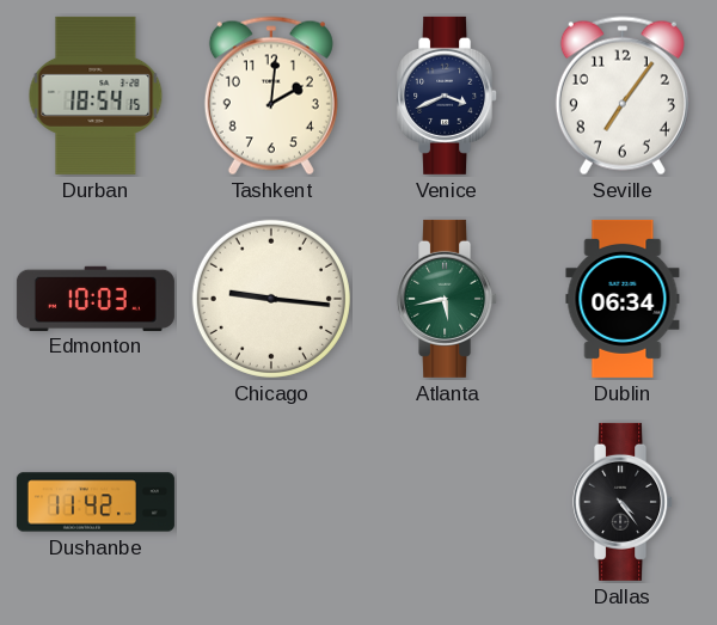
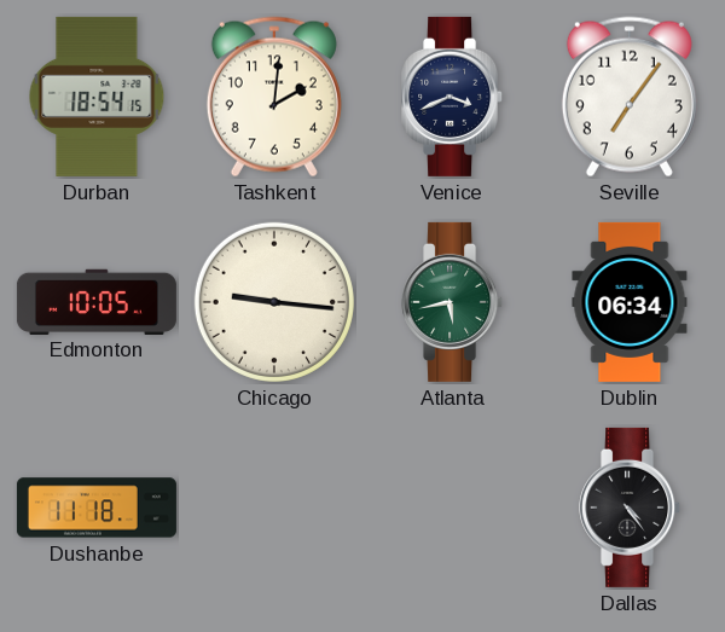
Edmonton: 10:03 -> 10:05 (97, 301)
Dushanbe: 11:42 -> 11:18 (97, 508)
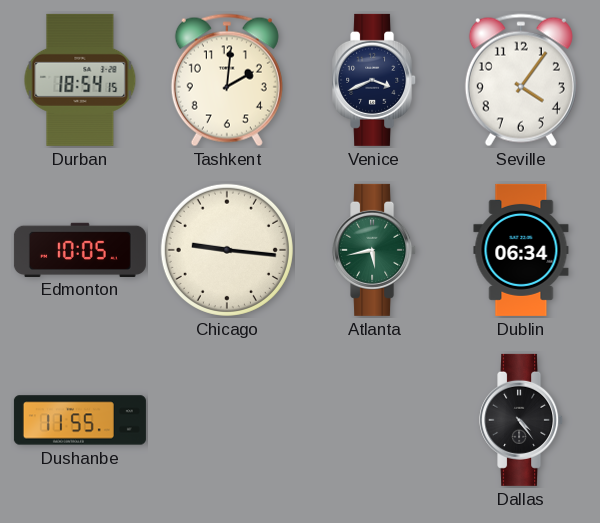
Seville: 7:06 -> 4:06 (521, 80)
Dushanbe: 11:18 -> 11:55 (80, 420)
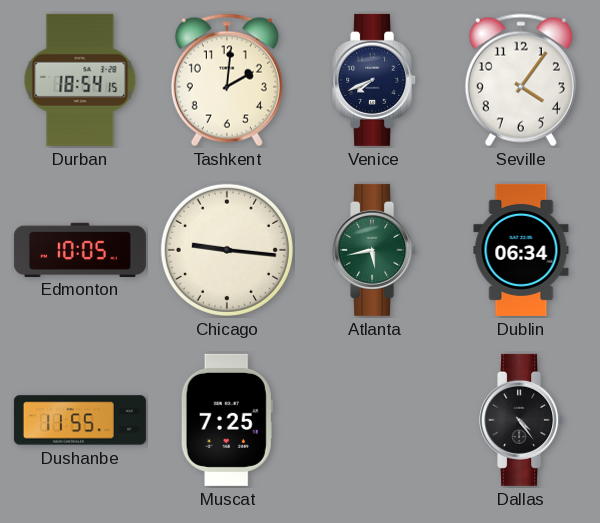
Venice: 3:41 -> 7:41 (375, 80)
Muscat: none -> 7:25 (227, 420)
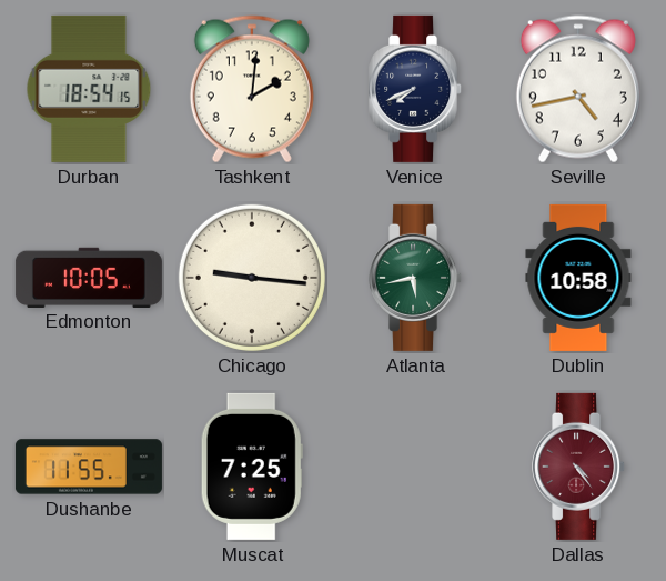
Seville: 4:06 -> 4:43 (578, 89)
Dublin: 06:34 -> 10:58 (578, 278)
Dallas dial: black -> burgundy (579, 467)
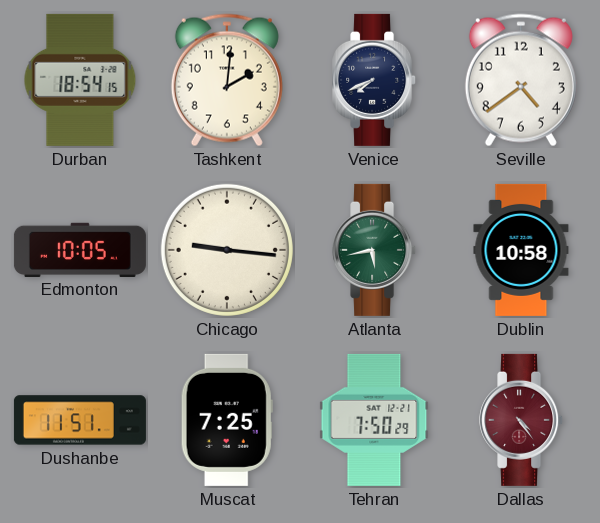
Seville: 4:43 -> 4:39 (521, 80)
Dushanbe: 11:55 -> 11:51 (80, 420)
Tehran: none -> 7:50 (374, 420)
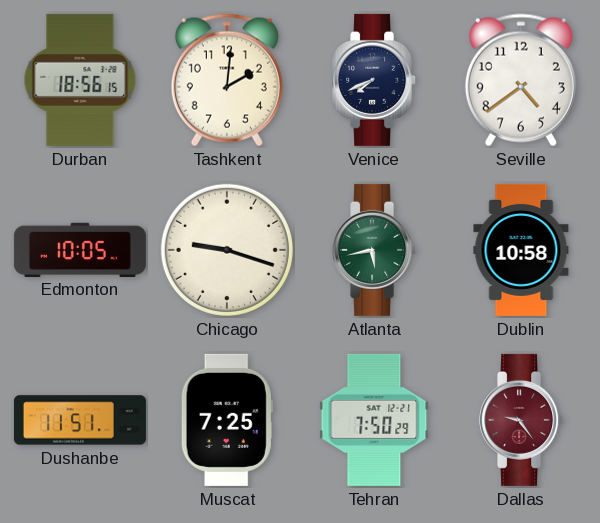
Durban: 18:54 -> 18:56 (80, 80)
Chicago: 9:16 -> 9:18 (227, 250)
Dallas: 4:24 -> 9:24 (522, 420)
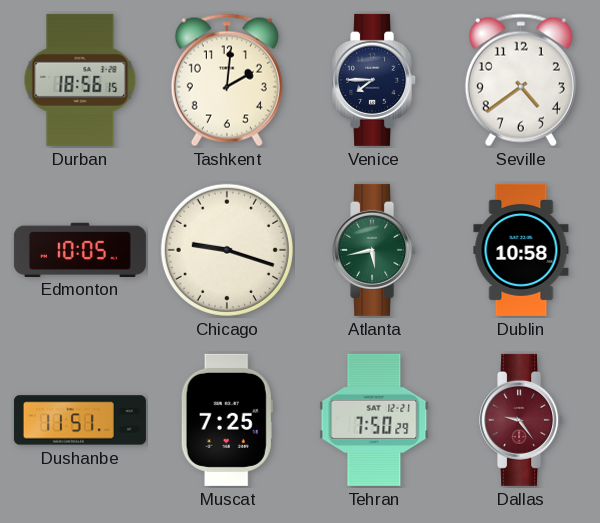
Venice: 7:41 -> 7:45 (375, 80)
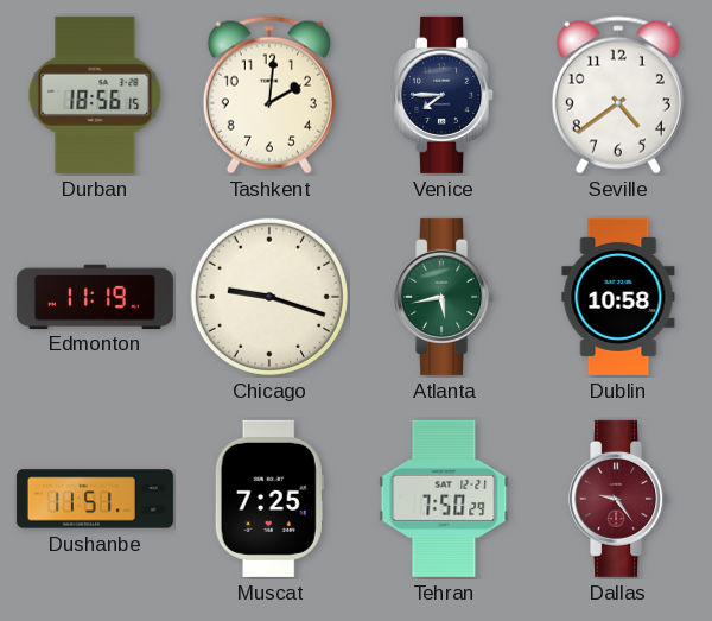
Edmonton: 10:05 -> 11:19 (95, 296)
